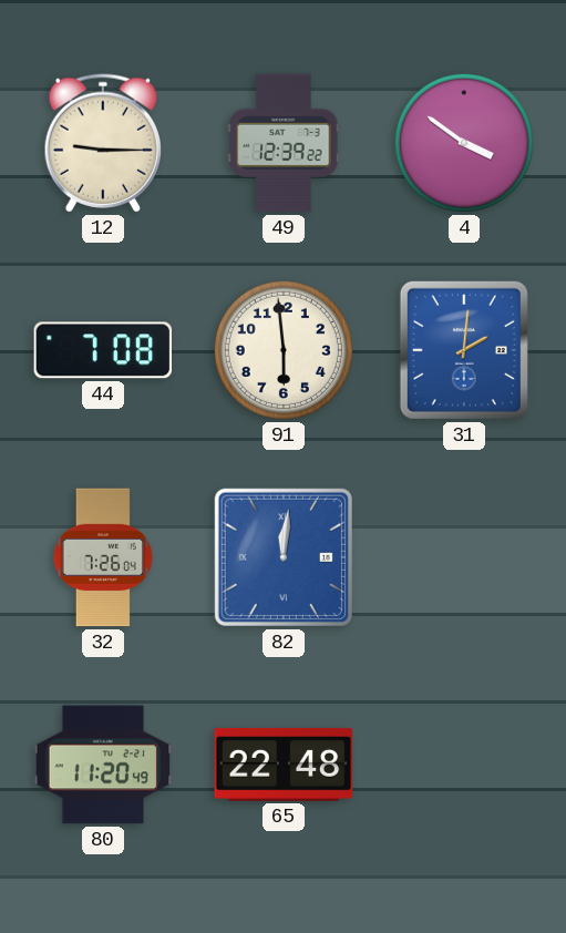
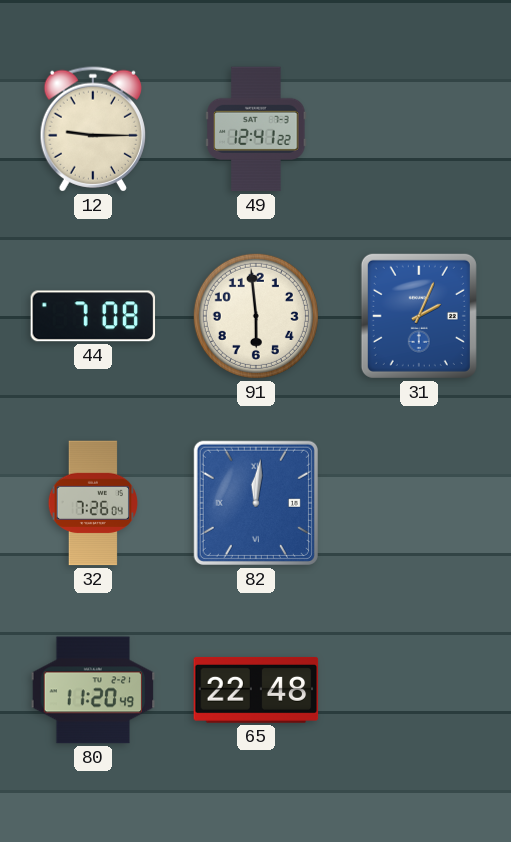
49: 12:39 -> 12:41 (256, 129)
4: 3:51 -> none (464, 143)
31: 2:01 -> 2:04 (419, 316)
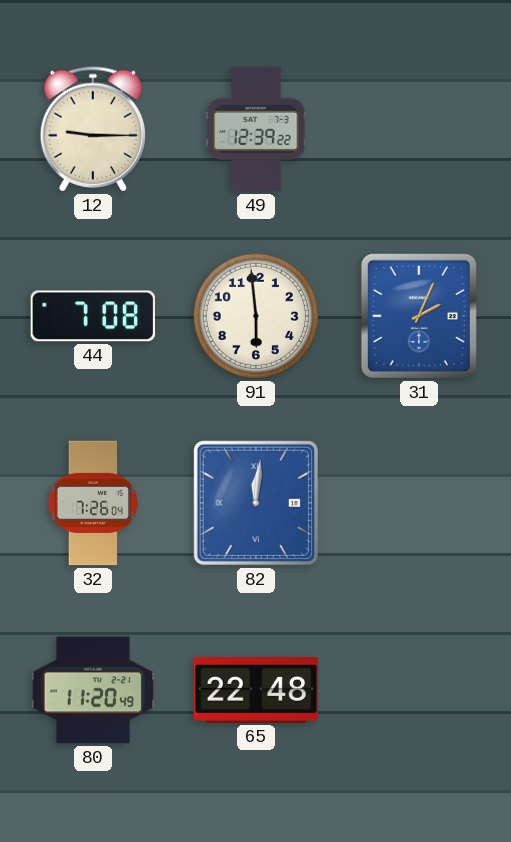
49: 12:41 -> 12:39 (256, 129)
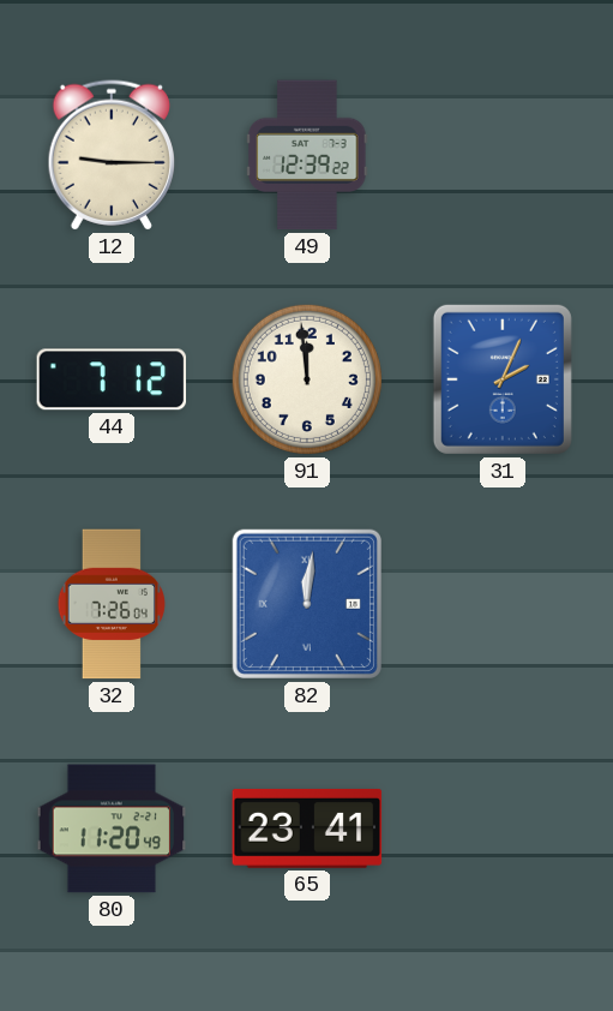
44: 7:08 -> 7:12 (112, 379)
91: 5:59 -> 11:59 (307, 379)
65: 22:48 -> 23:41 (307, 828)
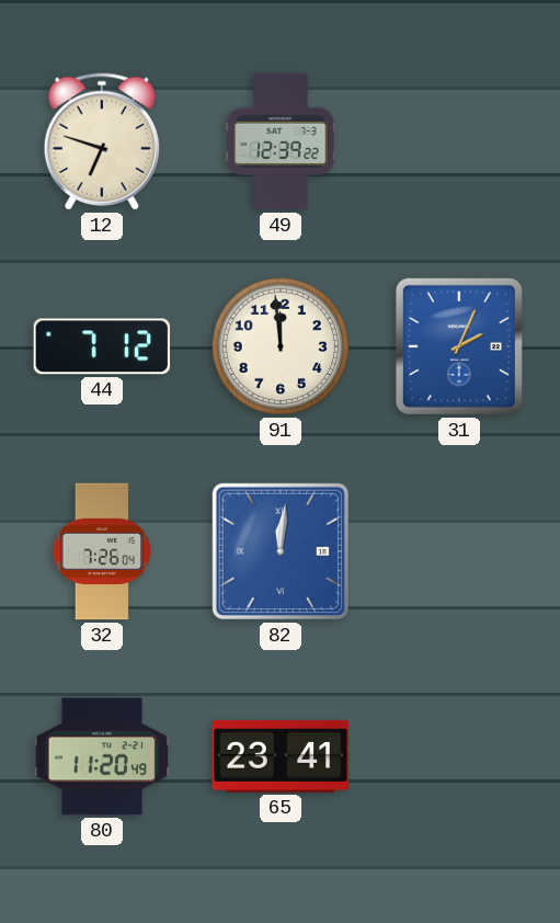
12: 9:15 -> 6:48 (101, 141)
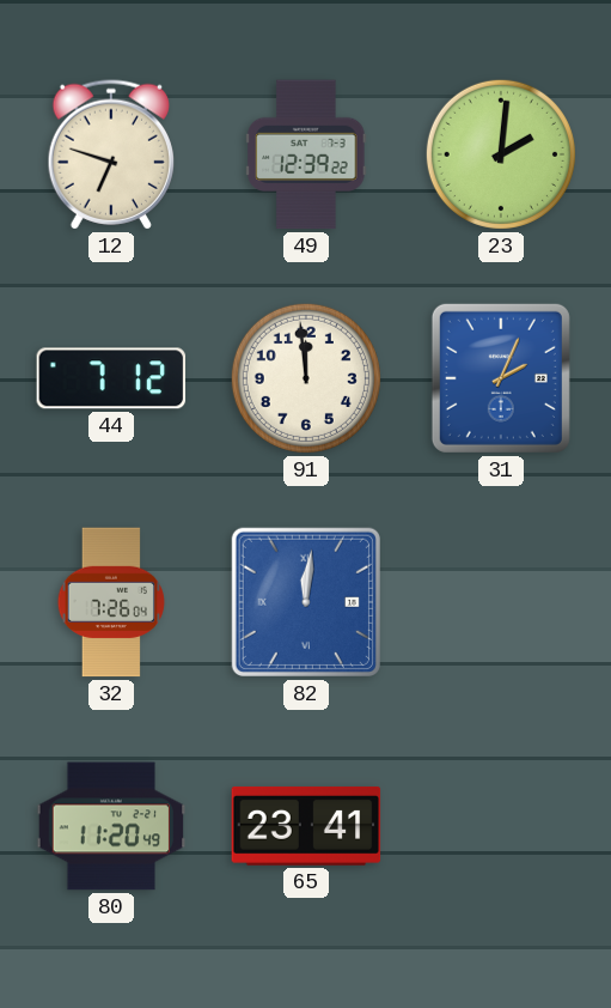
23: none -> 2:01 (501, 154)
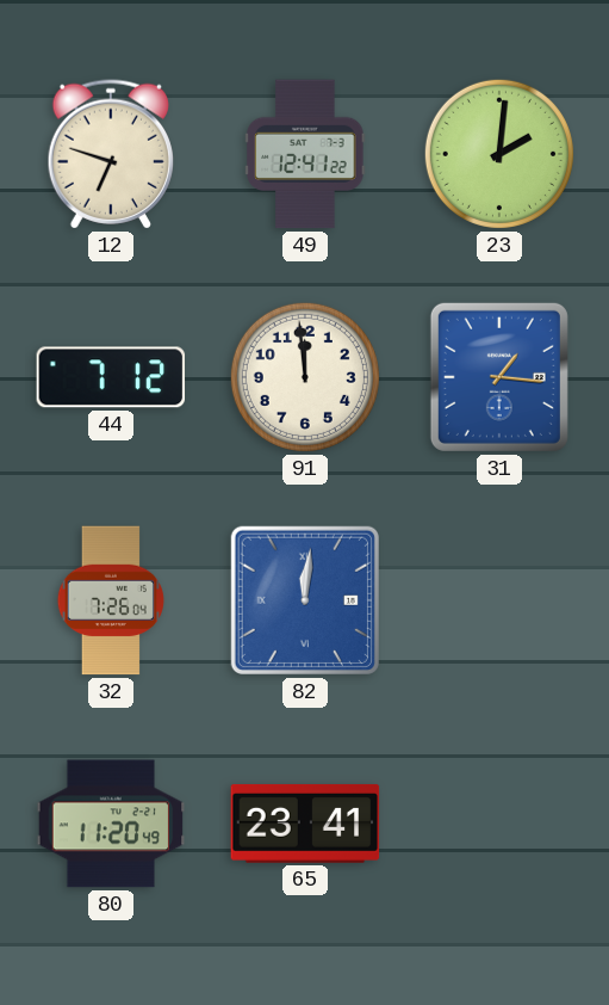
49: 12:39 -> 12:41 (305, 154)
31: 2:04 -> 1:16 (499, 377)
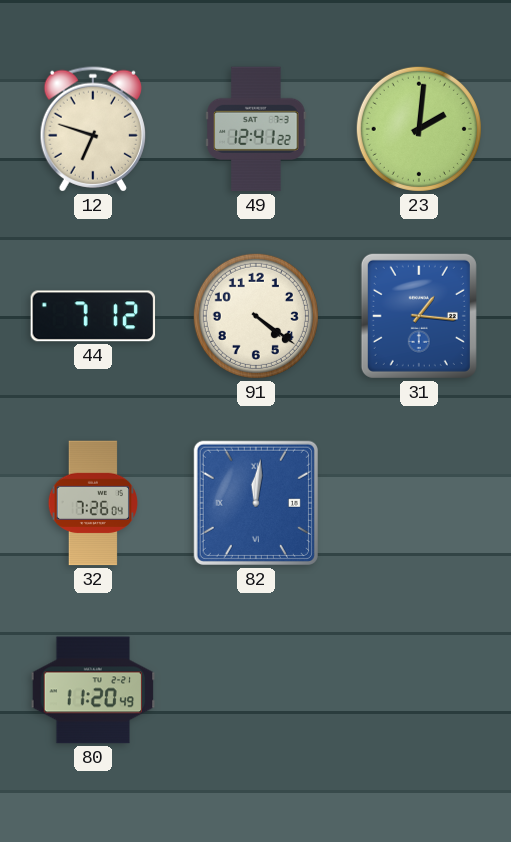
91: 11:59 -> 4:21 (256, 316)
65: 23:41 -> none (305, 824)
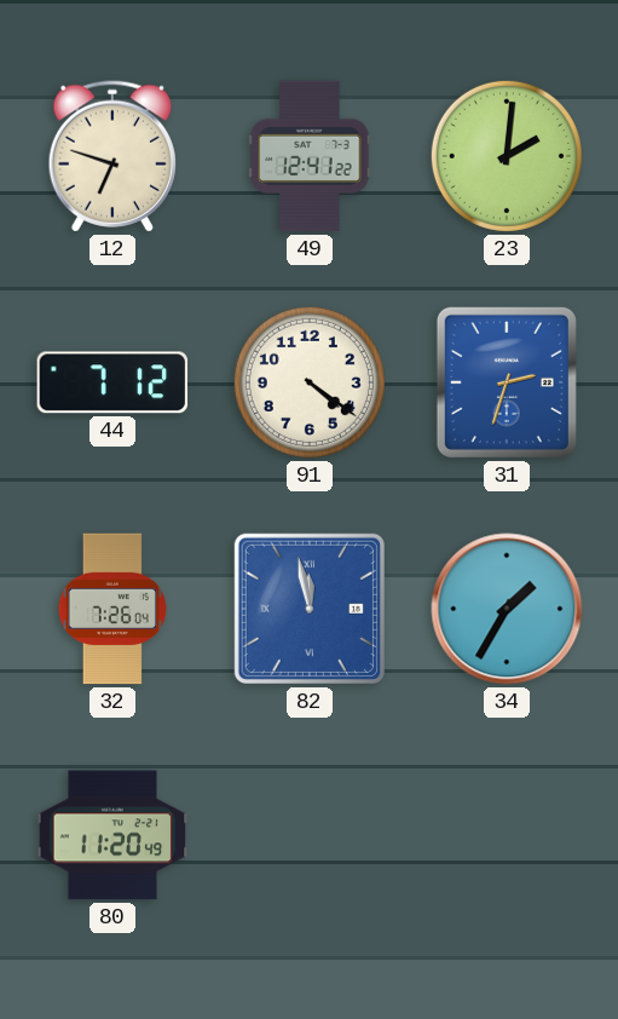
31: 1:16 -> 2:33 (507, 382)
82: 12:01 -> 11:58 (310, 609)
34: none -> 1:35 (507, 609)
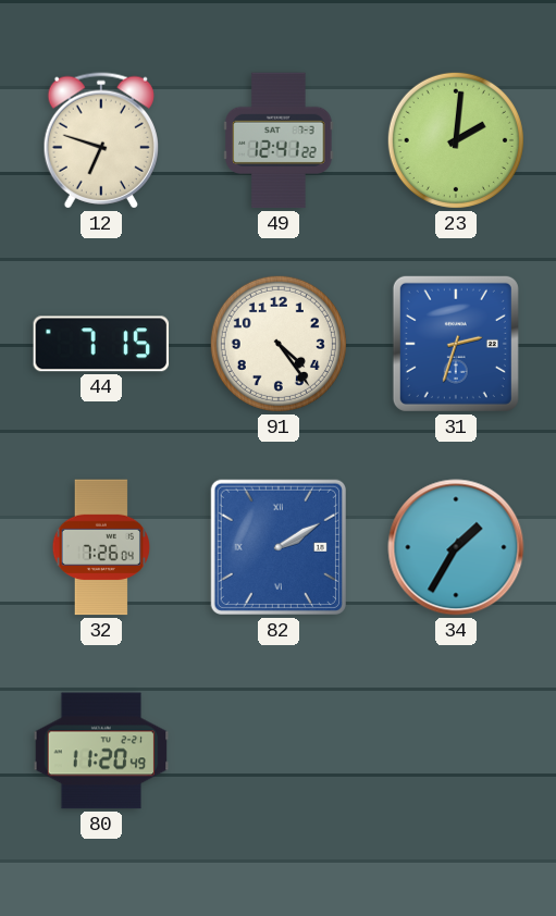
44: 7:12 -> 7:15 (101, 344)
91: 4:21 -> 4:24 (279, 344)
82: 11:58 -> 2:10 (279, 547)
